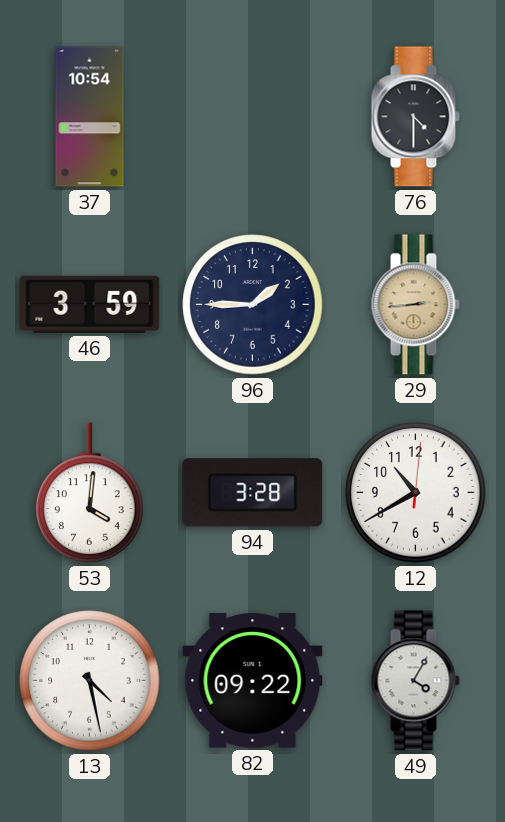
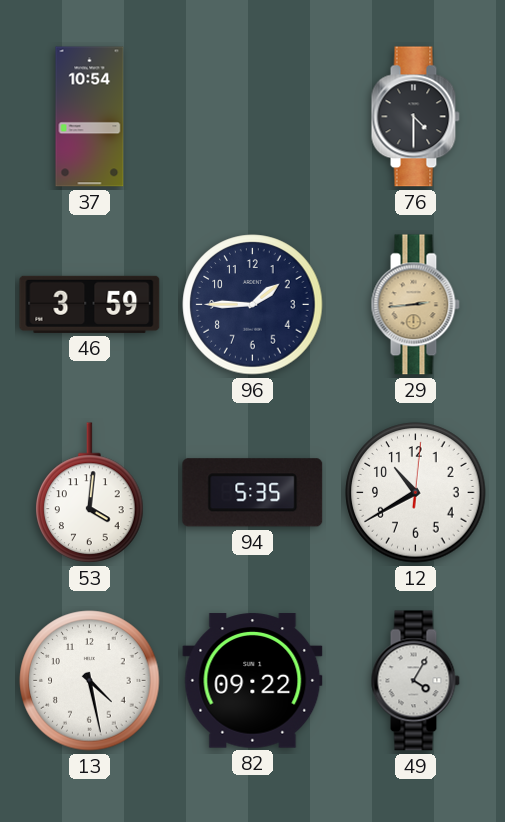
94: 3:28 -> 5:35 (253, 493)
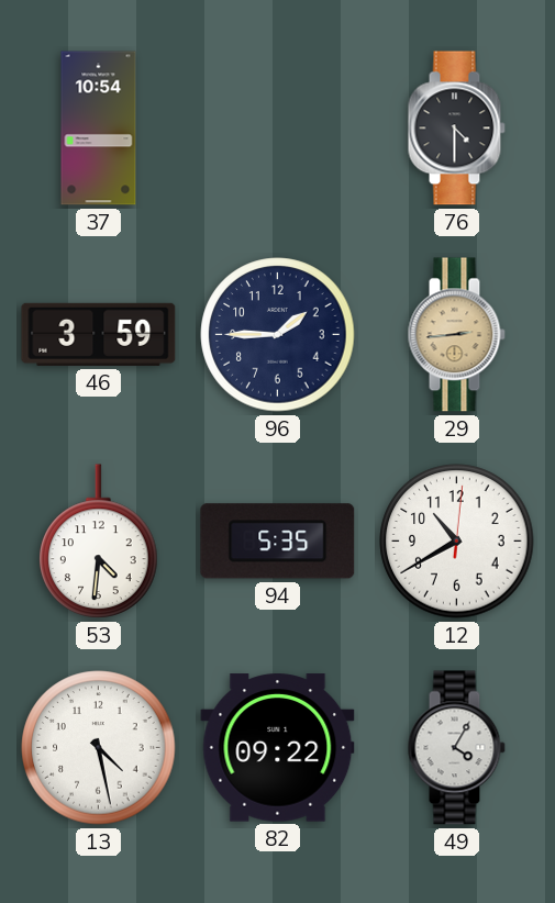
53: 4:01 -> 4:31 (99, 542)
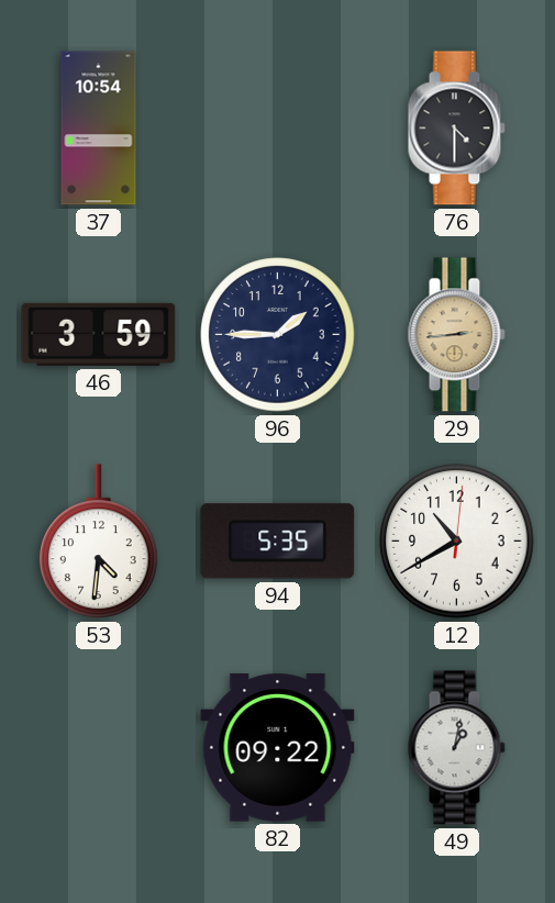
13: 4:28 -> none (99, 748)
49: 4:05 -> 1:02 (456, 748)
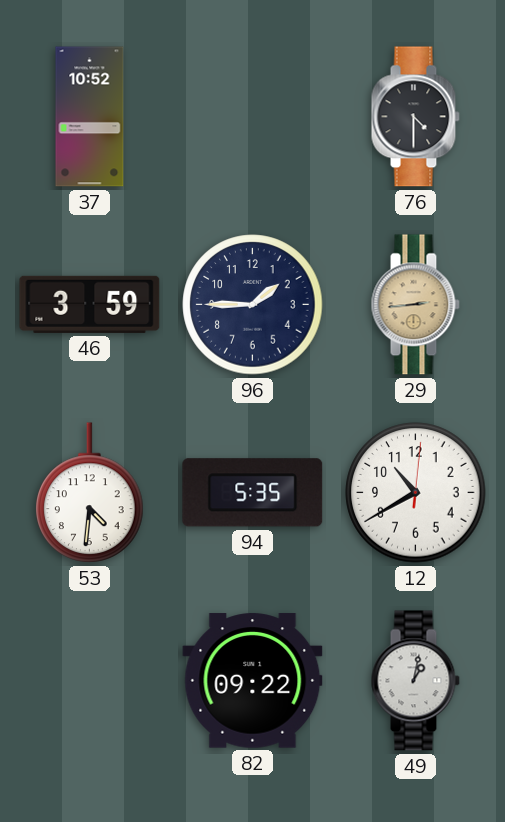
37: 10:54 -> 10:52 (90, 117)
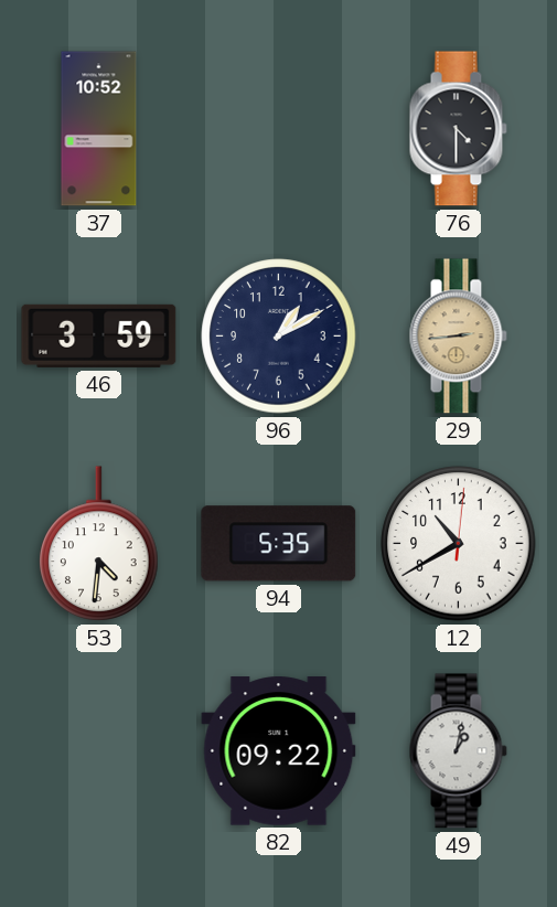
96: 1:45 -> 1:10 (279, 337)
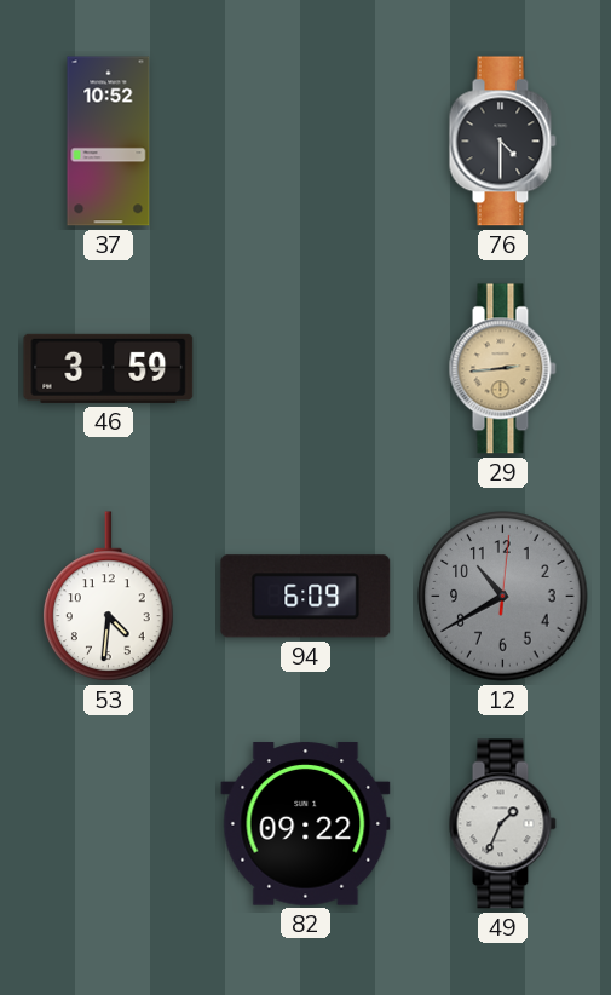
96: 1:10 -> none (279, 337)
94: 5:35 -> 6:09 (306, 597)
12 dial: white -> grey (503, 597)
49: 1:02 -> 1:34 (502, 824)
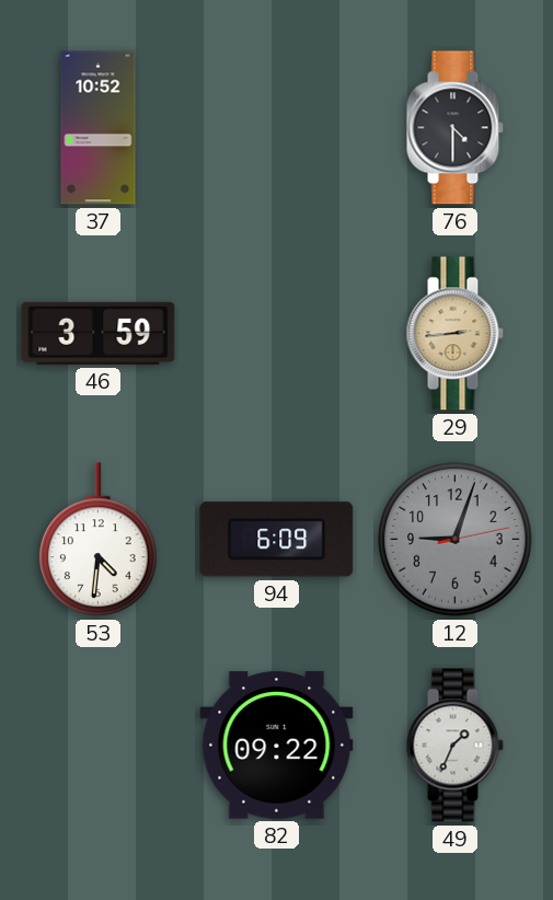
12: 10:40 -> 9:03 (456, 540)
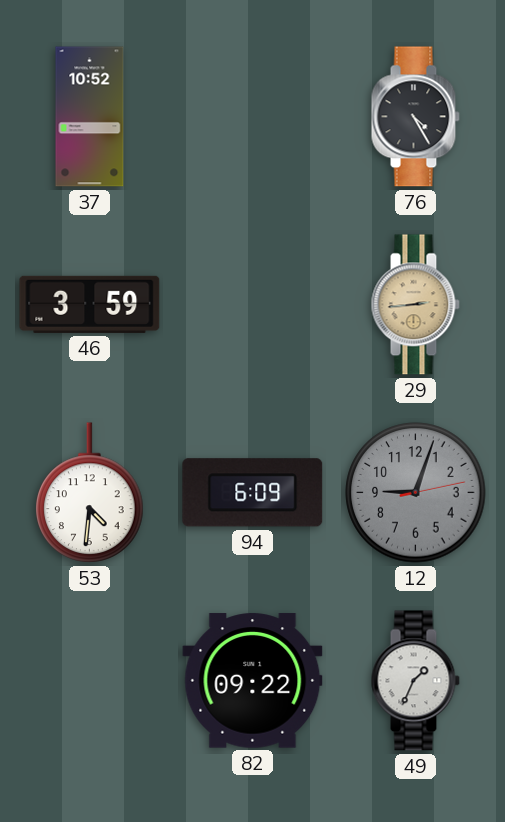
76: 4:30 -> 4:25 (415, 117)
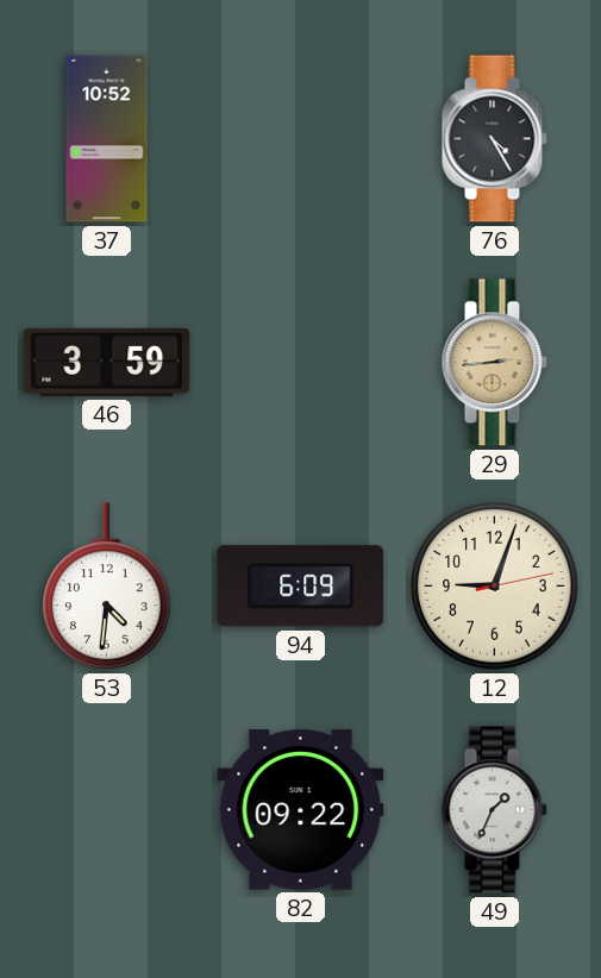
12 dial: grey -> cream (495, 587)
